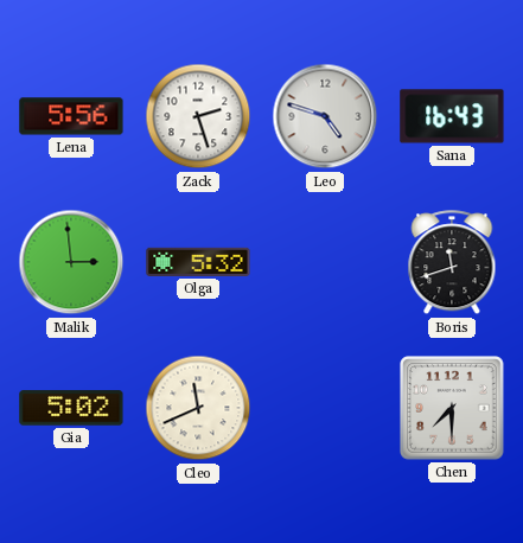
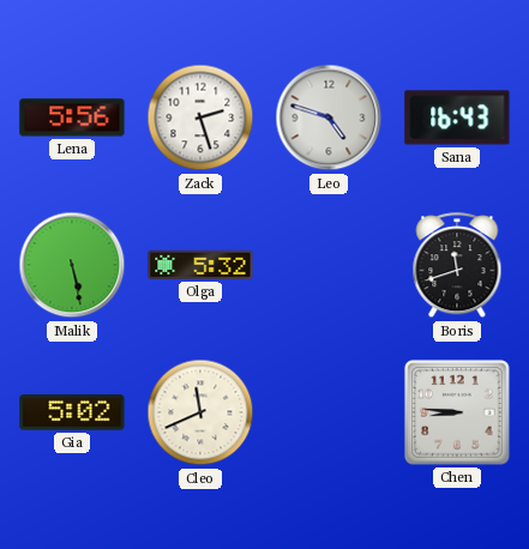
Malik: 2:59 -> 5:28 (72, 265)
Chen: 7:30 -> 8:46 (457, 412)
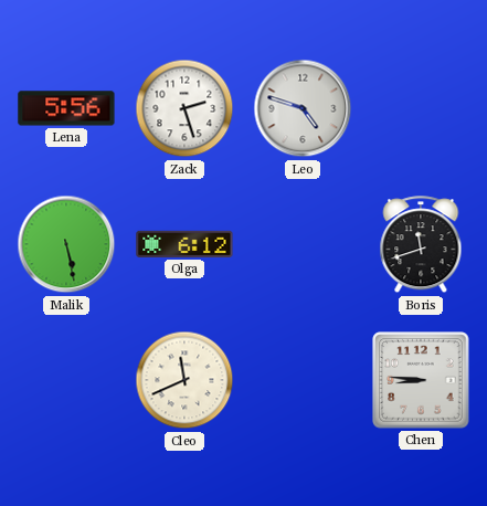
Sana: 16:43 -> none (457, 117)
Olga: 5:32 -> 6:12 (184, 244)
Gia: 5:02 -> none (72, 412)
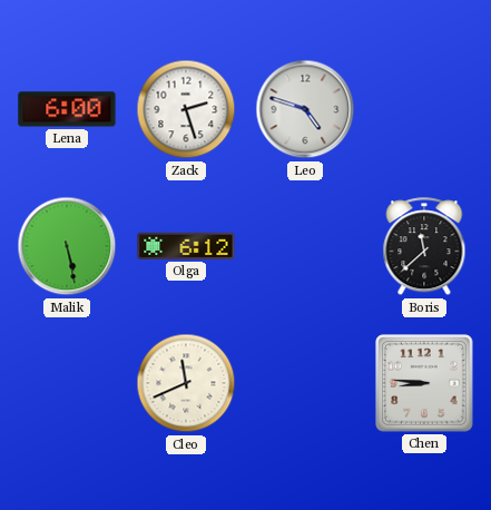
Lena: 5:56 -> 6:00 (67, 109)
Boris: 11:42 -> 11:38 (424, 247)
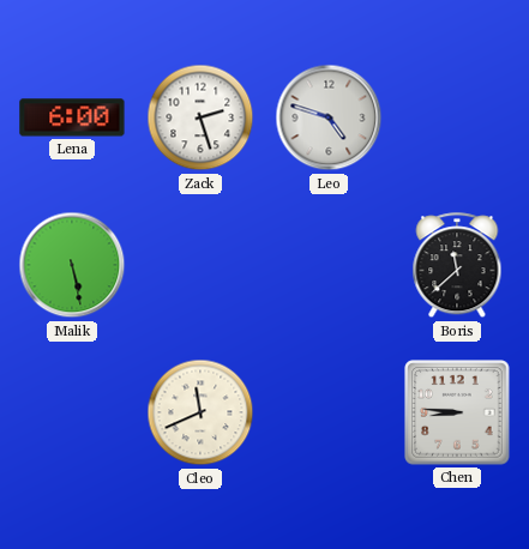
Olga: 6:12 -> none (186, 246)
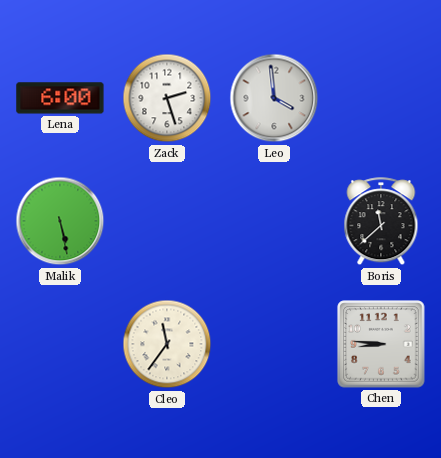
Leo: 4:48 -> 3:59 (274, 98)
Cleo: 11:41 -> 11:36 (167, 344)
